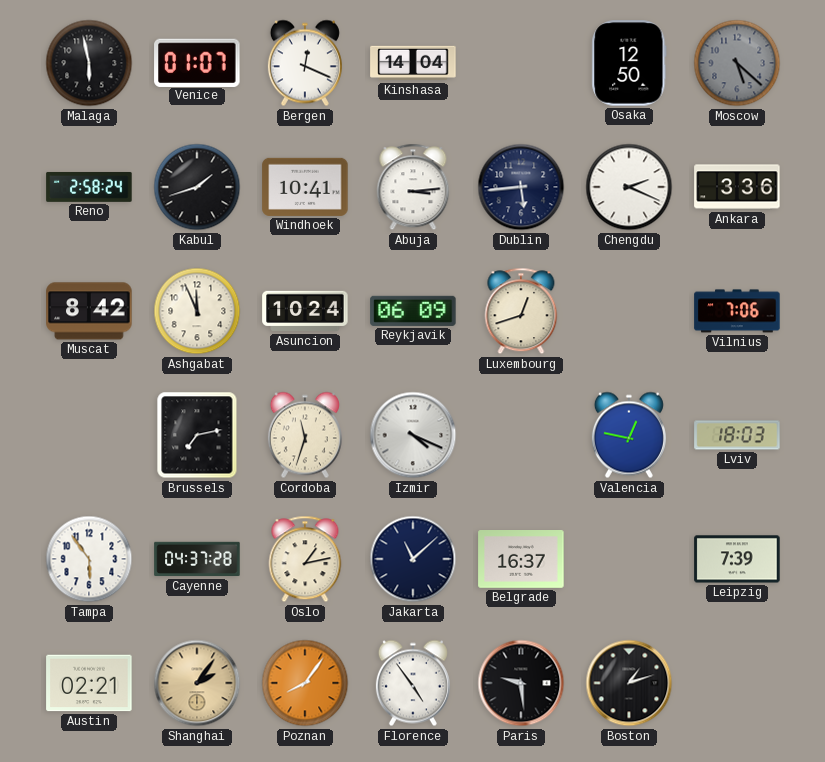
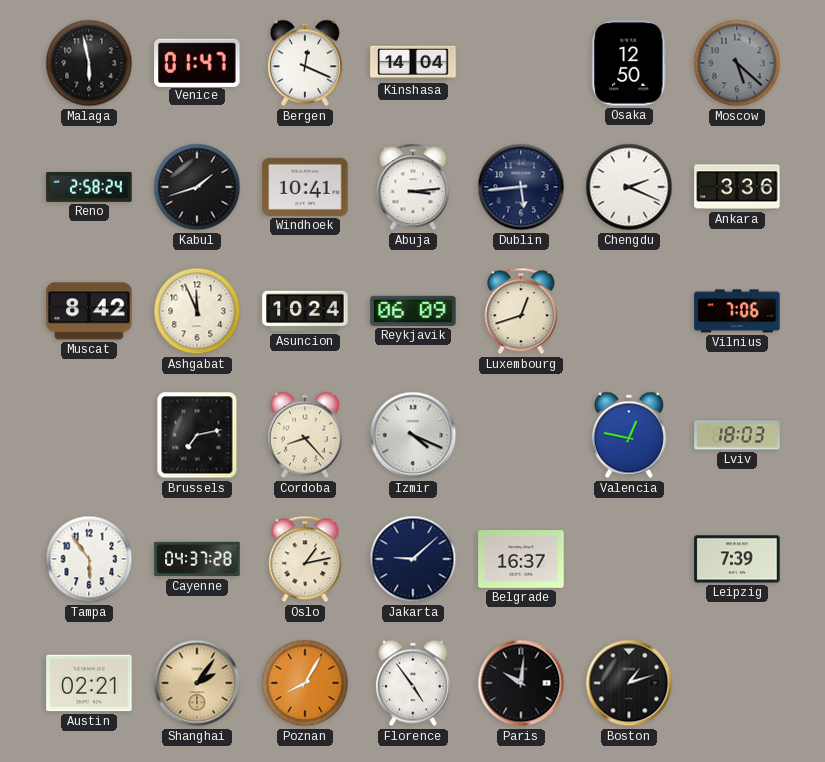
Venice: 01:07 -> 01:47 (197, 62)
Cordoba: 11:33 -> 8:23 (305, 435)
Jakarta: 11:08 -> 9:08 (413, 559)
Poznan: 8:06 -> 8:05 (305, 683)
Paris: 9:29 -> 10:01 (521, 683)
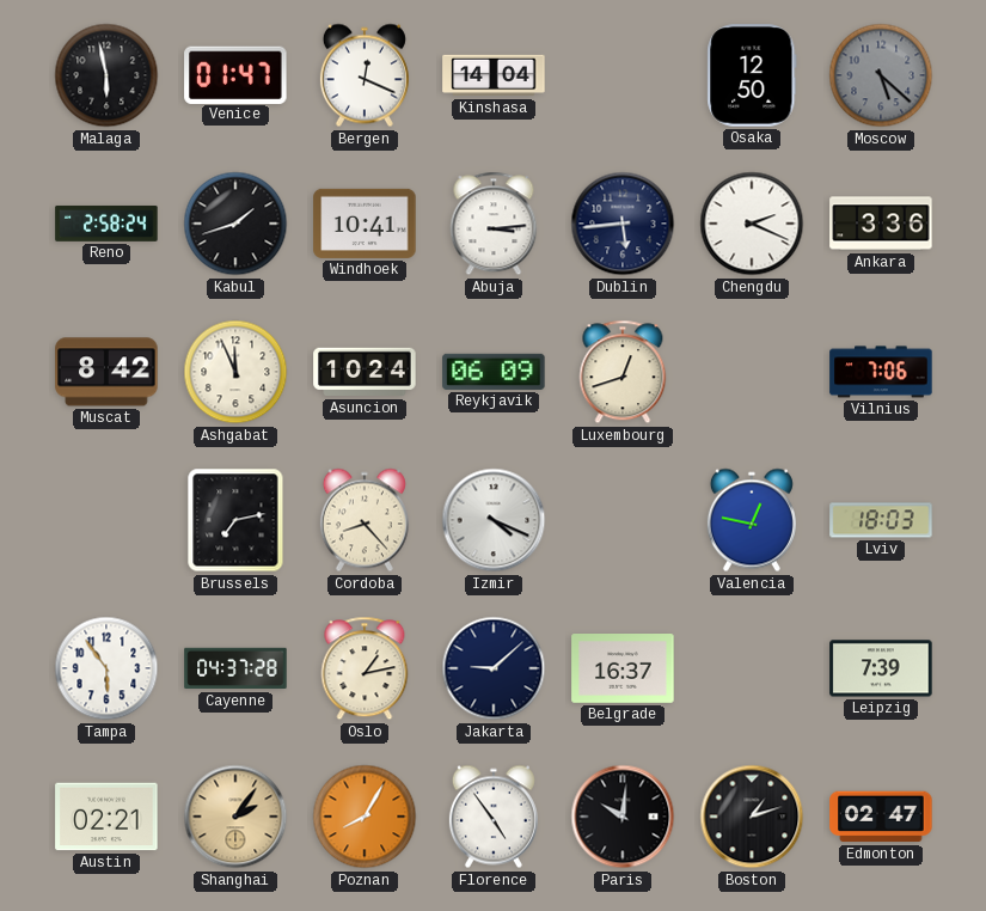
Edmonton: none -> 02:47 (881, 817)
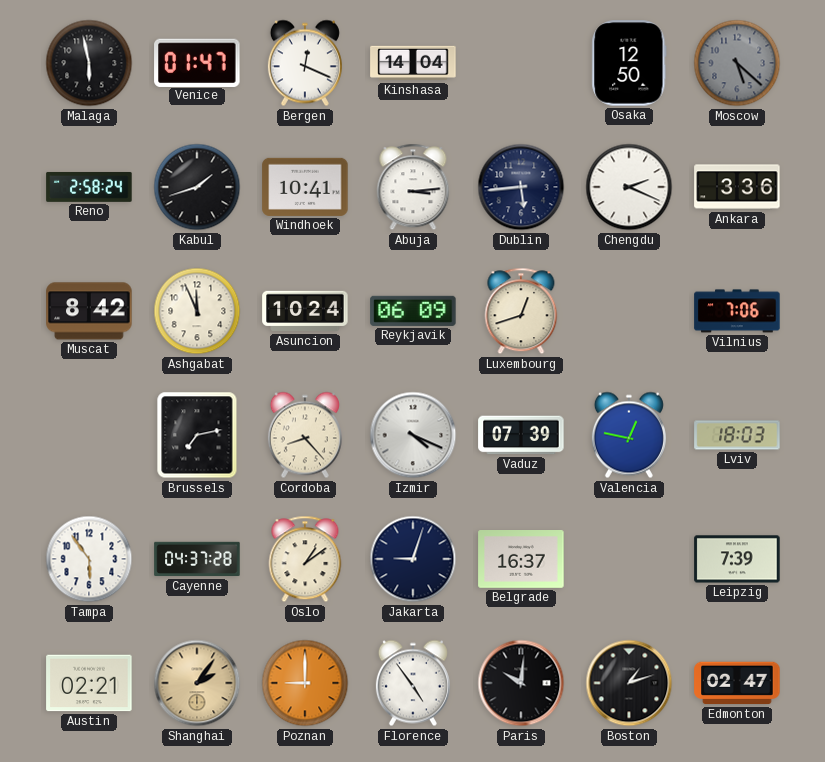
Vaduz: none -> 07:39 (521, 435)
Oslo: 1:13 -> 1:09 (305, 559)
Jakarta: 9:08 -> 9:03 (413, 559)
Poznan: 8:05 -> 9:00 (305, 683)
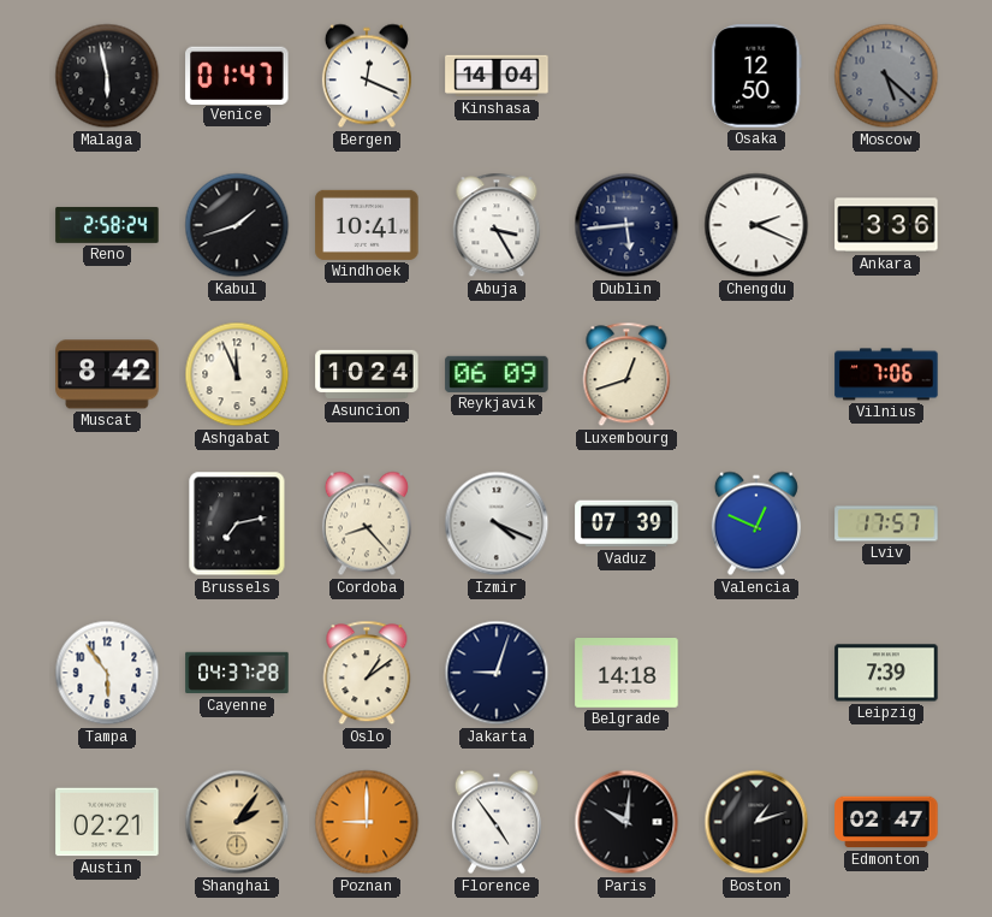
Abuja: 3:14 -> 3:25 (497, 225)
Valencia: 12:47 -> 12:49 (756, 523)
Lviv: 18:03 -> 17:57 (886, 523)
Belgrade: 16:37 -> 14:18 (626, 674)
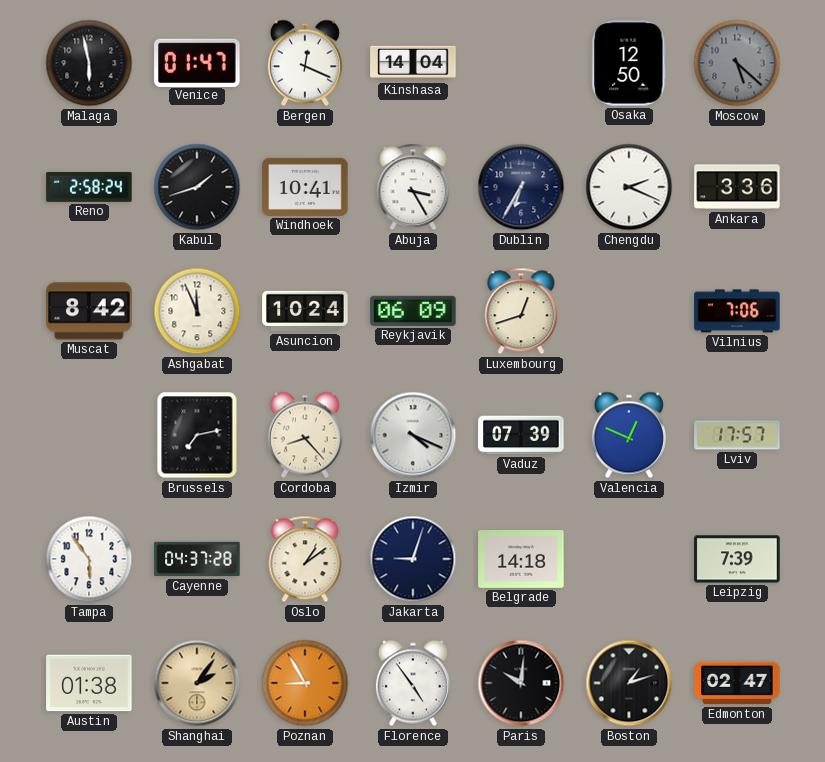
Dublin: 5:44 -> 6:35 (521, 187)
Austin: 02:21 -> 01:38 (89, 683)
Poznan: 9:00 -> 8:55 (305, 683)
